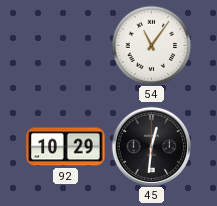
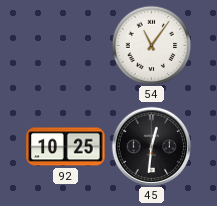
92: 10:29 -> 10:25 (66, 147)
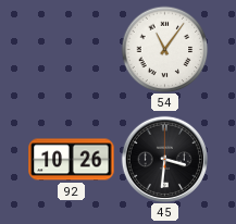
92: 10:25 -> 10:26 (72, 160)
45: 12:31 -> 3:31 (164, 159)
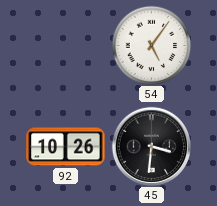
54: 11:06 -> 5:06 (151, 45)
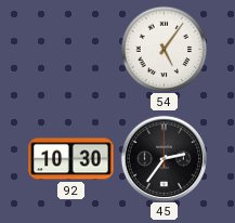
92: 10:26 -> 10:30 (71, 159)
45: 3:31 -> 2:36 (164, 158)
